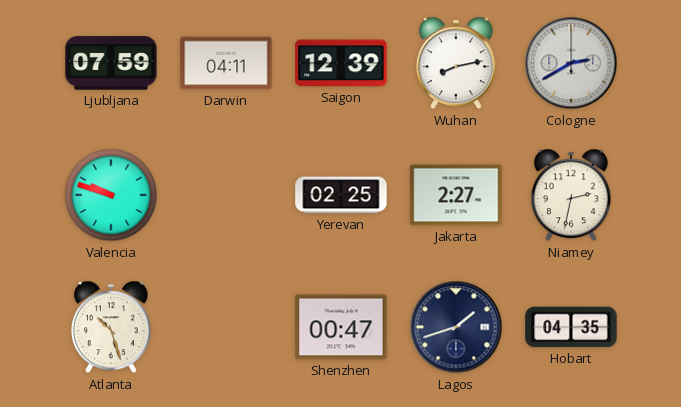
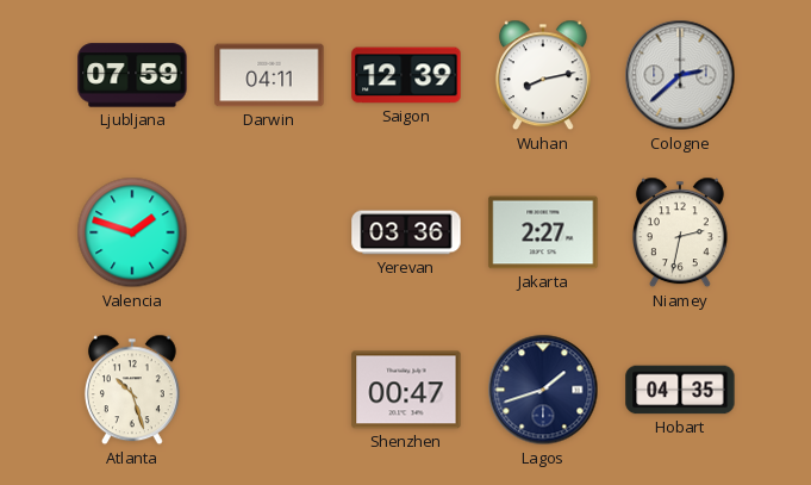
Cologne: 2:40 -> 2:38 (680, 75)
Valencia: 9:48 -> 1:48 (132, 232)
Yerevan: 02:25 -> 03:36 (406, 232)
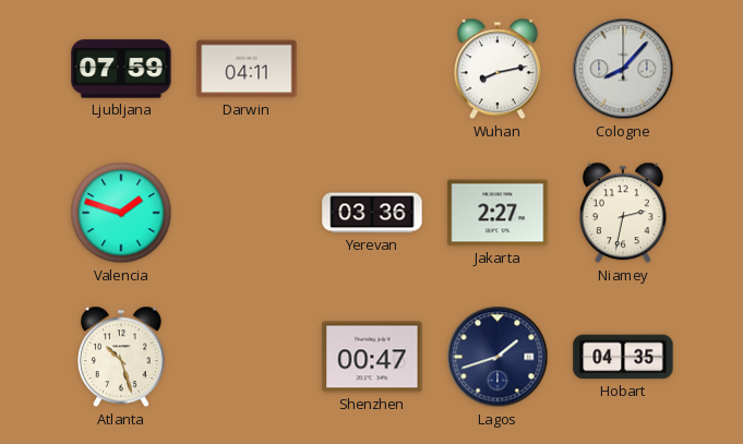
Saigon: 12:39 -> none (406, 75)
Cologne: 2:38 -> 8:07 (623, 69)
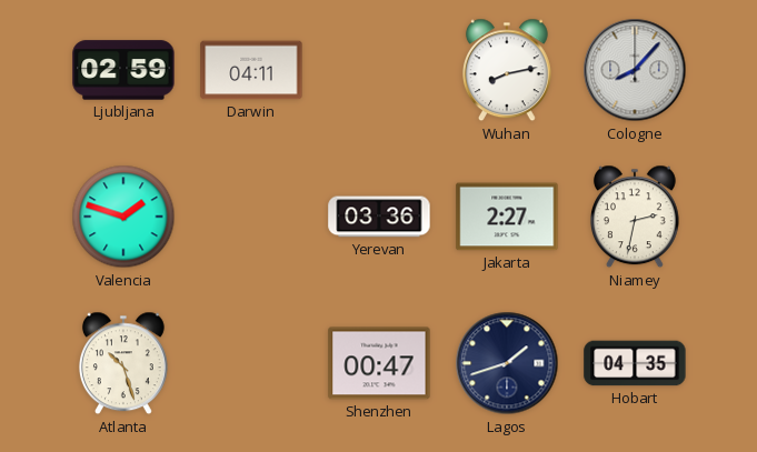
Ljubljana: 07:59 -> 02:59 (123, 70)
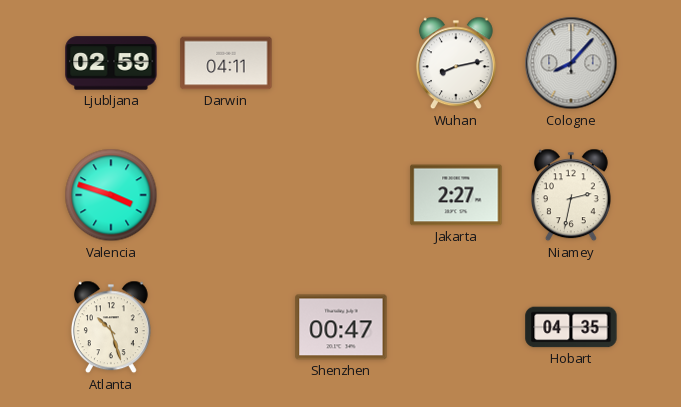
Valencia: 1:48 -> 3:48 (111, 195)
Yerevan: 03:36 -> none (379, 217)
Lagos: 1:42 -> none (507, 363)
